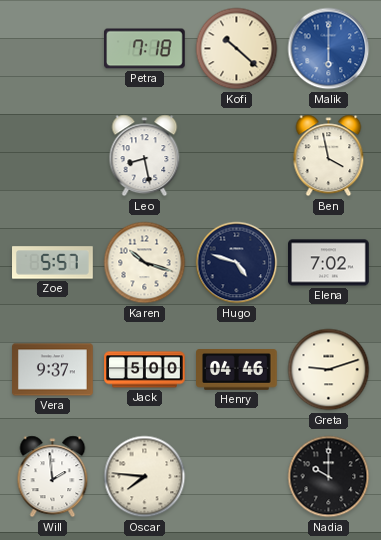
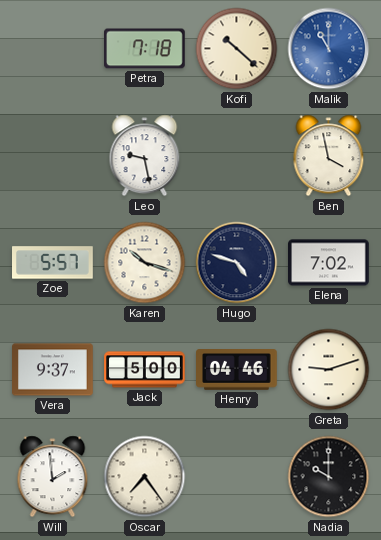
Malik: 6:00 -> 11:00 (329, 49)
Leo: 8:28 -> 9:28 (145, 156)
Oscar: 7:46 -> 7:24 (145, 477)
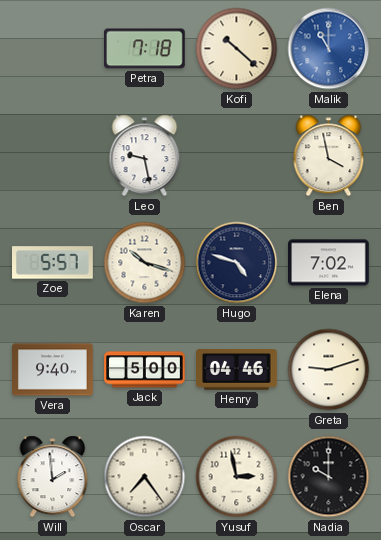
Vera: 9:37 -> 9:40 (53, 370)
Yusuf: none -> 2:58 (237, 477)
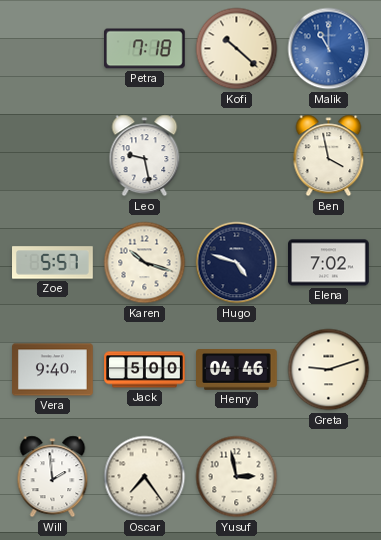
Nadia: 10:00 -> none (329, 477)
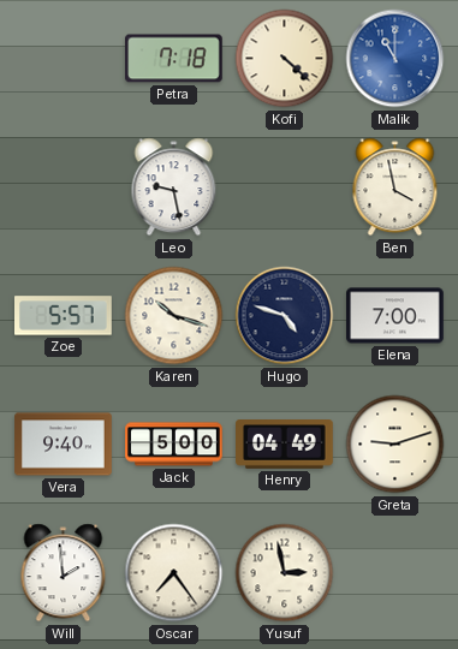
Kofi: 10:22 -> 4:22 (285, 59)
Elena: 7:02 -> 7:00 (395, 316)
Henry: 04:46 -> 04:49 (285, 445)
